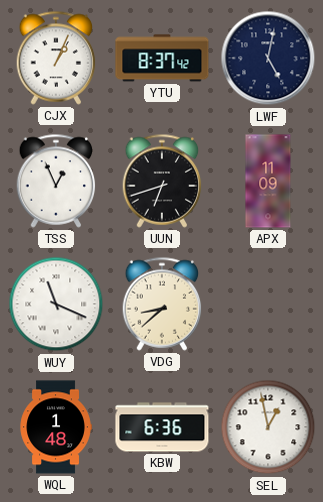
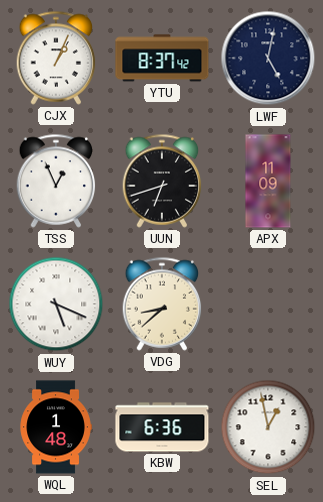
WUY: 11:19 -> 5:19 (56, 304)
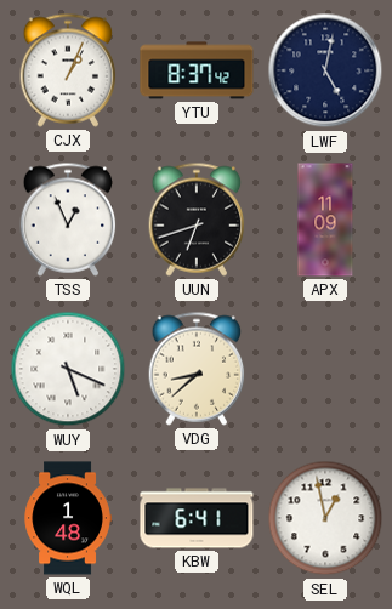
KBW: 6:36 -> 6:41 (197, 518)
